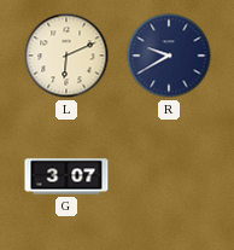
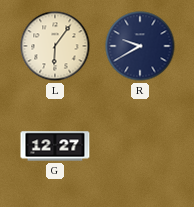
L: 6:11 -> 6:06 (55, 46)
G: 3:07 -> 12:27 (55, 146)
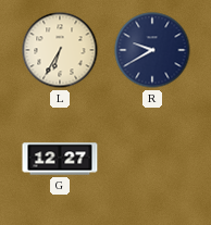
L: 6:06 -> 6:35 (60, 50)
